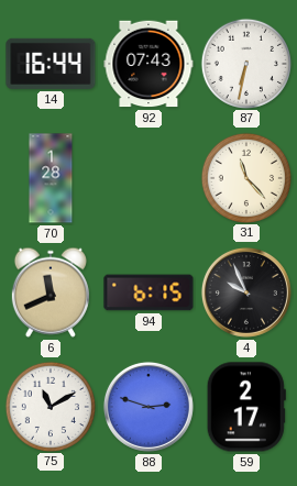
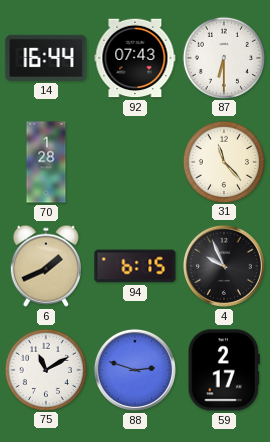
87: 6:32 -> 6:30 (223, 57)
6: 11:41 -> 1:41 (46, 266)
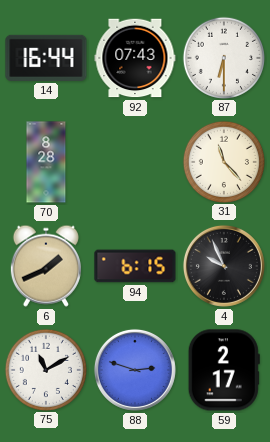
70: 1:28 -> 8:28 (46, 162)
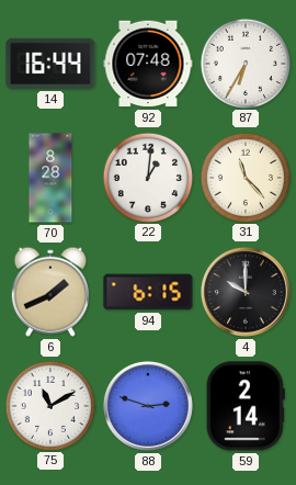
92: 07:43 -> 07:48 (148, 64)
87: 6:30 -> 6:35 (244, 63)
22: none -> 1:01 (147, 177)
4: 9:56 -> 10:00 (246, 292)
59: 2:17 -> 2:14 (246, 406)
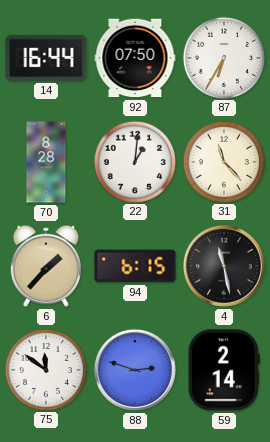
92: 07:48 -> 07:50 (135, 58)
6: 1:41 -> 1:37 (46, 266)
4: 10:00 -> 11:28 (224, 266)
75: 11:10 -> 11:51 (45, 369)
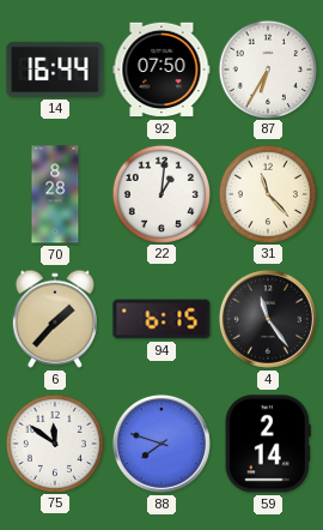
4: 11:28 -> 11:24 (268, 319)
88: 2:48 -> 7:48 (161, 444)
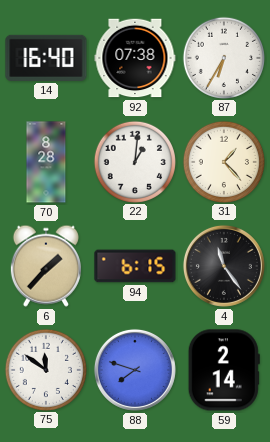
14: 16:44 -> 16:40 (46, 58)
92: 07:50 -> 07:38 (135, 58)
31: 11:23 -> 1:23 (223, 161)
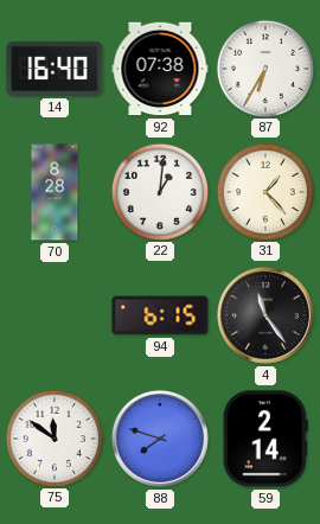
6: 1:37 -> none (46, 266)
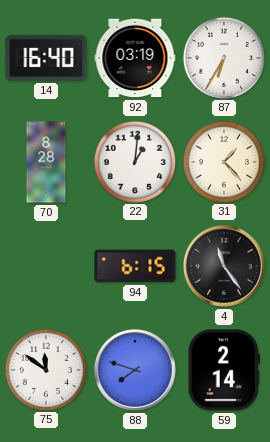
92: 07:38 -> 03:19 (135, 58)
